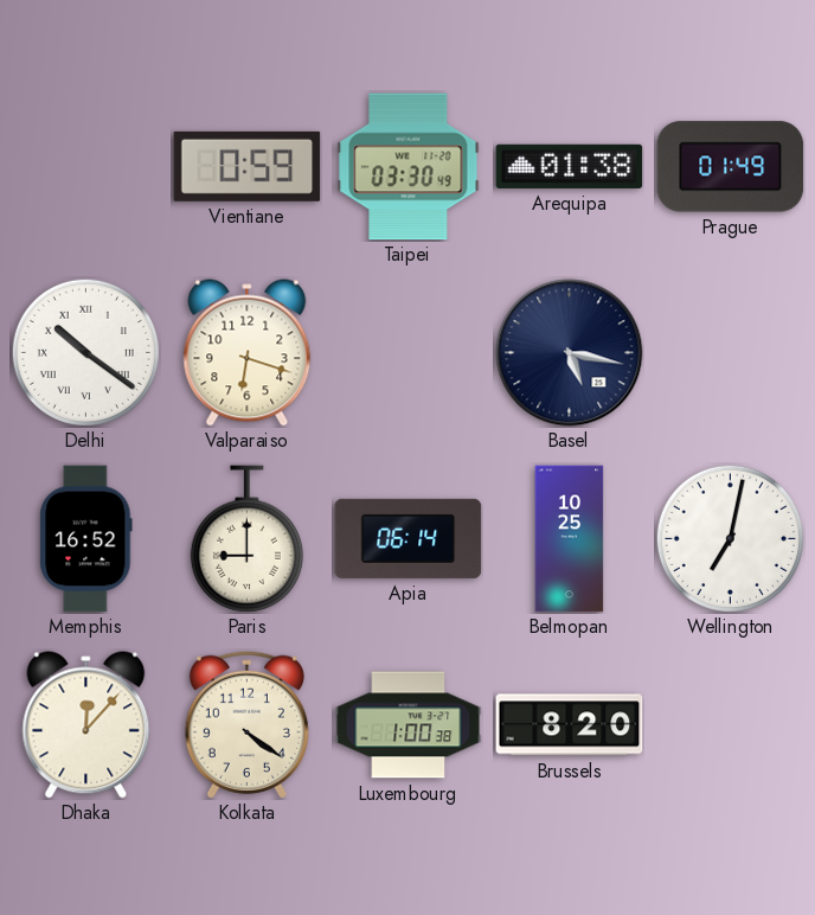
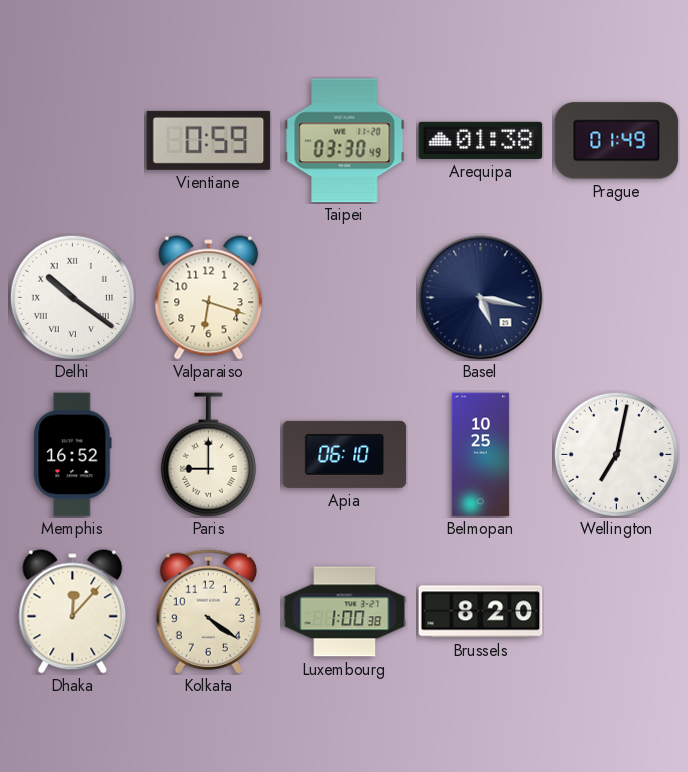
Apia: 06:14 -> 06:10 (345, 454)
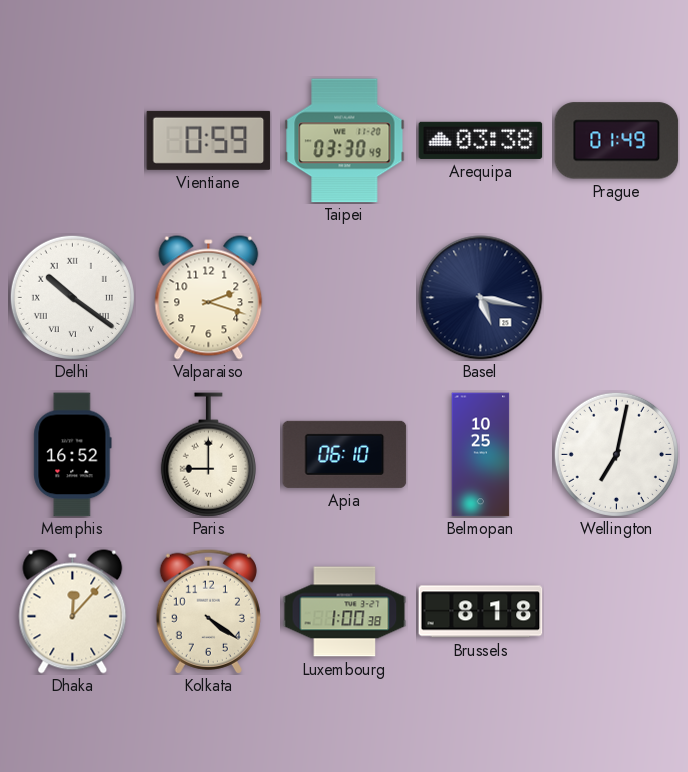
Arequipa: 01:38 -> 03:38 (481, 140)
Valparaiso: 6:18 -> 2:18 (209, 298)
Brussels: 8:20 -> 8:18 (481, 612)
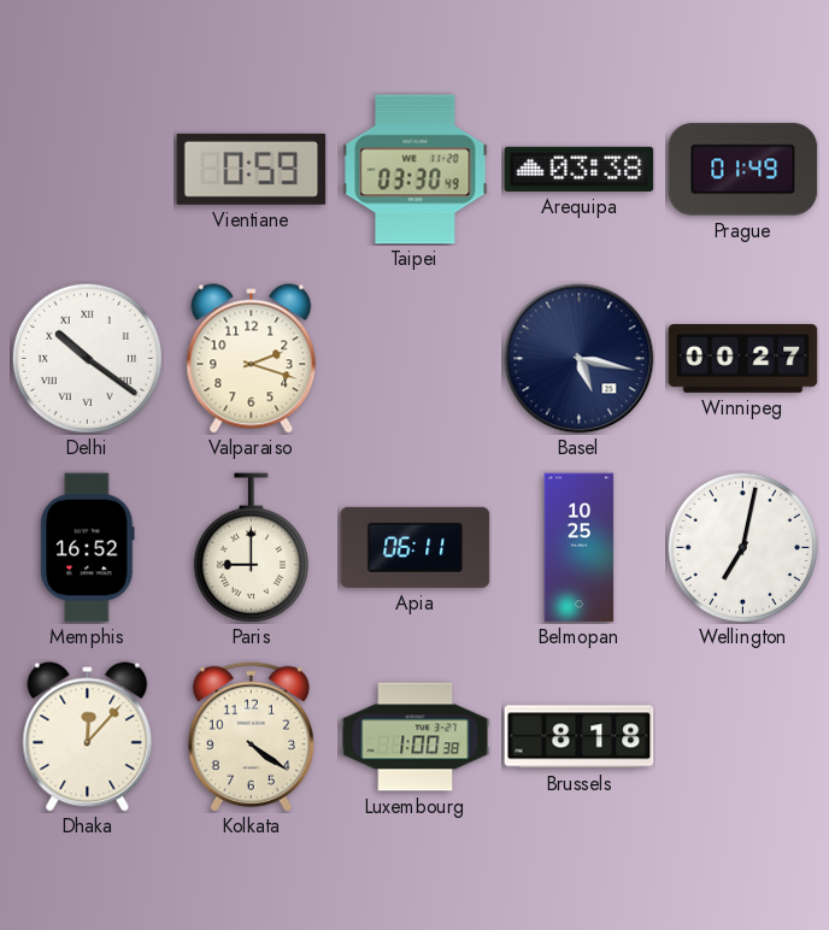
Winnipeg: none -> 00:27 (743, 359)
Apia: 06:10 -> 06:11 (416, 547)
